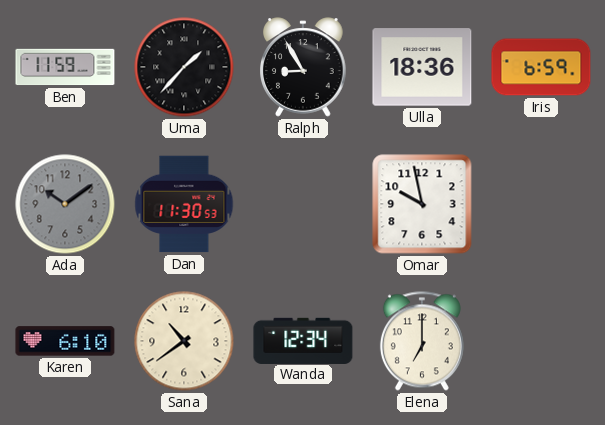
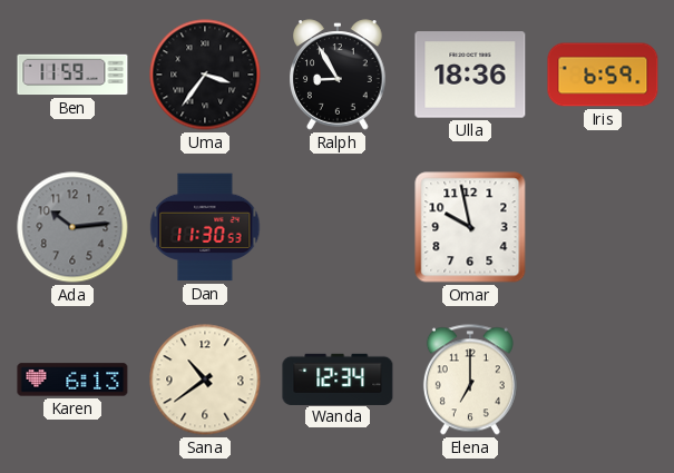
Uma: 1:37 -> 3:36 (205, 75)
Ada: 10:09 -> 10:14 (72, 227)
Karen: 6:10 -> 6:13 (72, 380)
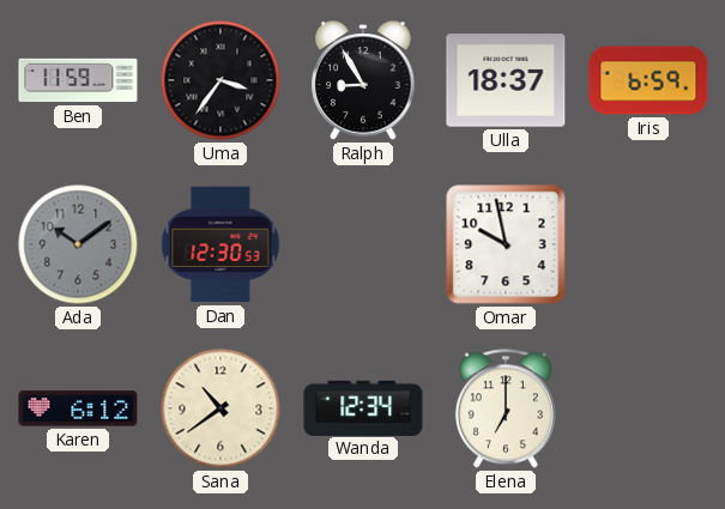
Ulla: 18:36 -> 18:37 (506, 80)
Ada: 10:14 -> 10:09 (78, 244)
Dan: 11:30 -> 12:30 (220, 244)
Karen: 6:13 -> 6:12 (78, 408)
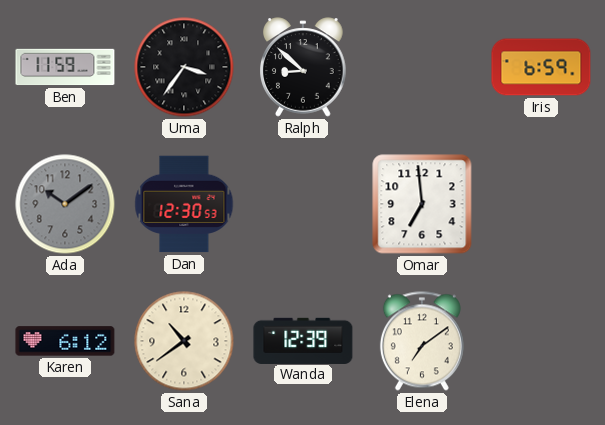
Ralph: 8:55 -> 8:52 (303, 67)
Ulla: 18:37 -> none (506, 80)
Omar: 9:58 -> 6:59 (422, 204)
Wanda: 12:34 -> 12:39 (303, 340)
Elena: 7:00 -> 7:09 (422, 341)
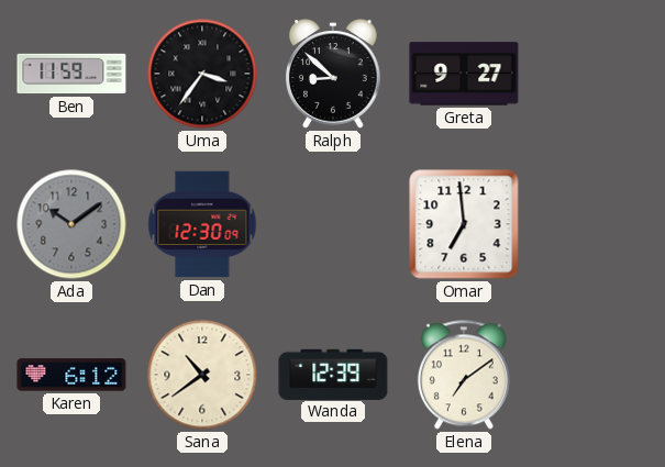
Greta: none -> 9:27 (464, 74)
Iris: 6:59 -> none (541, 67)
Dan: 12:30:53 -> 12:30:09 (202, 224)
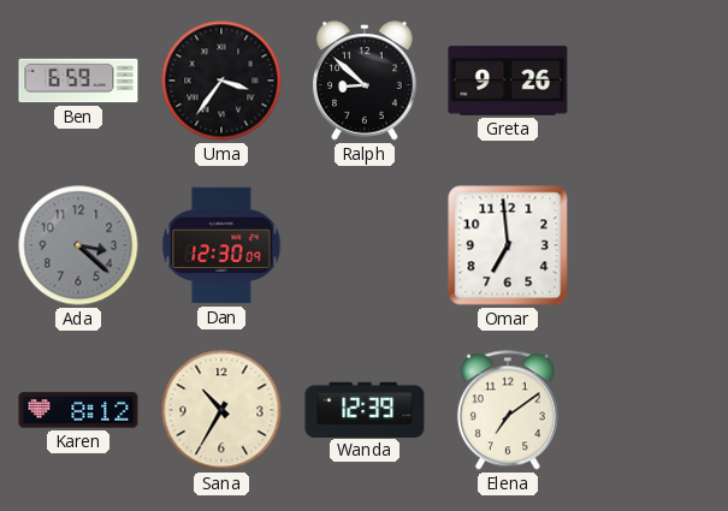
Ben: 11:59 -> 6:59 (78, 81)
Greta: 9:27 -> 9:26 (508, 81)
Ada: 10:09 -> 3:22 (78, 245)
Karen: 6:12 -> 8:12 (78, 410)
Sana: 10:39 -> 10:35 (221, 410)
